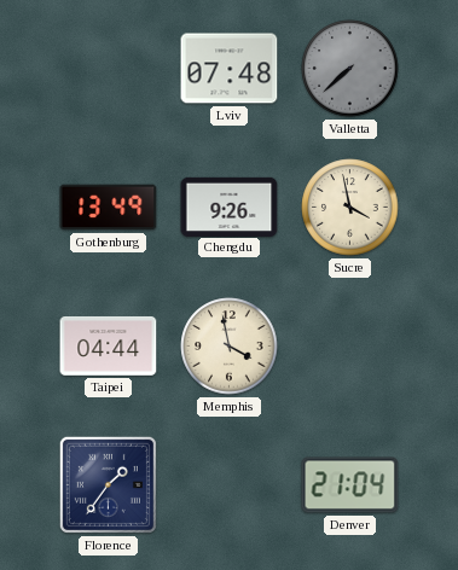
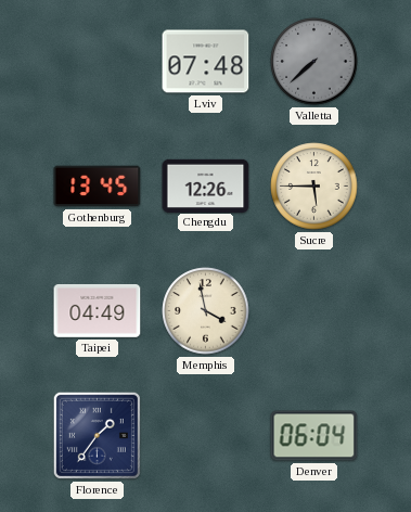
Gothenburg: 13:49 -> 13:45 (98, 187)
Chengdu: 9:26 -> 12:26 (206, 185)
Sucre: 3:58 -> 5:45 (314, 187)
Taipei: 04:44 -> 04:49 (98, 310)
Denver: 21:04 -> 06:04 (314, 436)
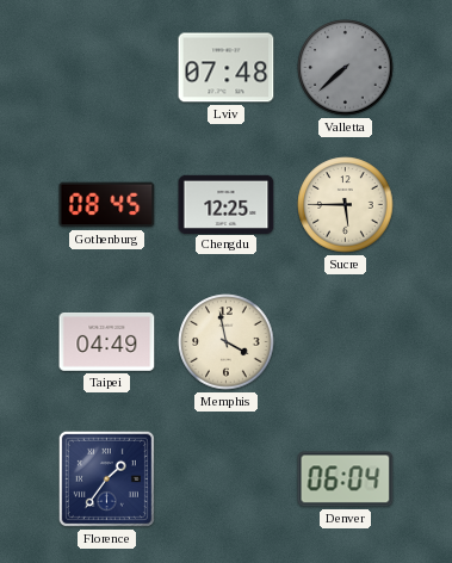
Gothenburg: 13:45 -> 08:45 (107, 205)
Chengdu: 12:26 -> 12:25 (227, 204)
